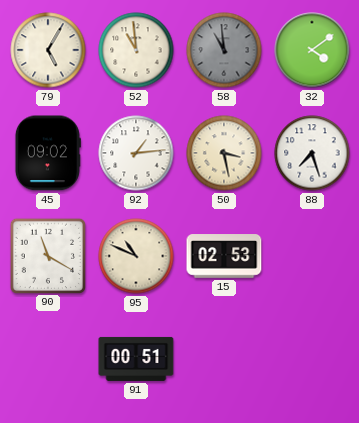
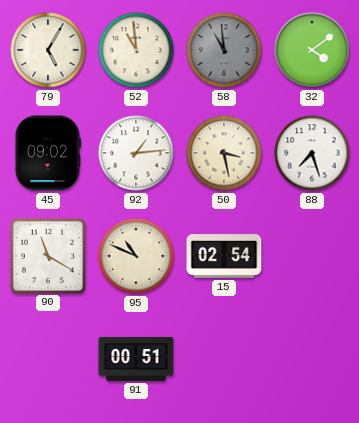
15: 02:53 -> 02:54 (224, 256)
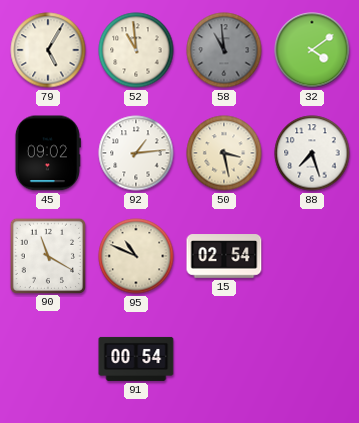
91: 00:51 -> 00:54 (136, 359)
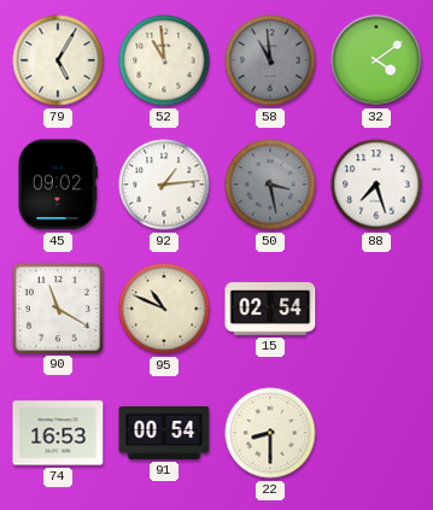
50 dial: cream -> grey (270, 184)
74: none -> 16:53 (58, 433)
22: none -> 8:30 (270, 433)
